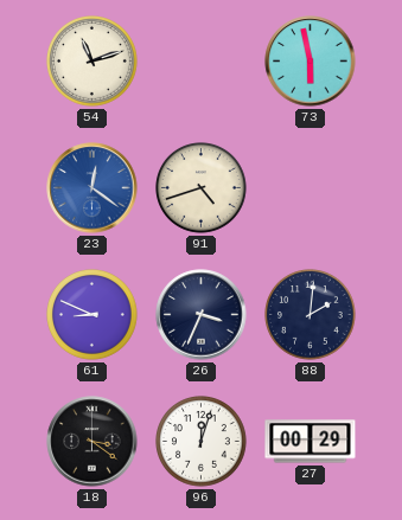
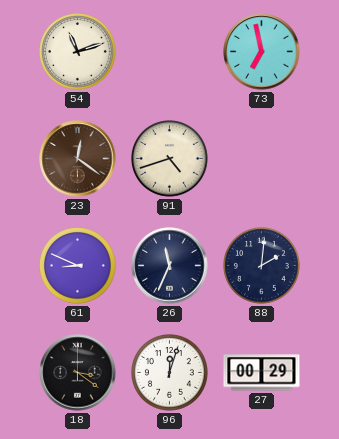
73: 5:58 -> 6:58 (262, 52)
23 dial: blue -> brown (78, 159)
26: 3:34 -> 11:34 (170, 266)
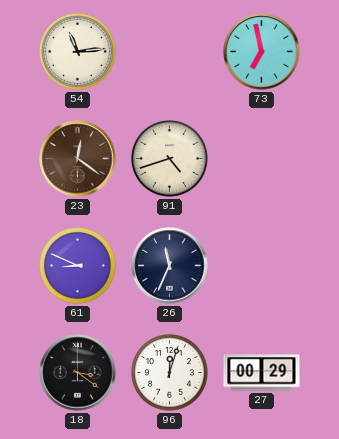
54: 11:12 -> 11:14 (78, 52)
88: 2:01 -> none (262, 266)
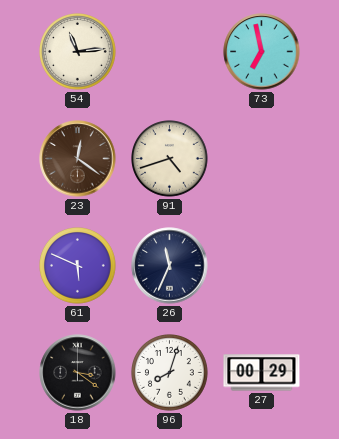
61: 8:49 -> 5:49 (78, 266)
96: 12:03 -> 8:03 (170, 373)
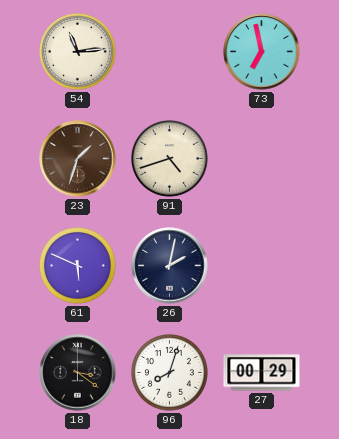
23: 12:21 -> 1:33 (78, 159)
26: 11:34 -> 2:02 (170, 266)
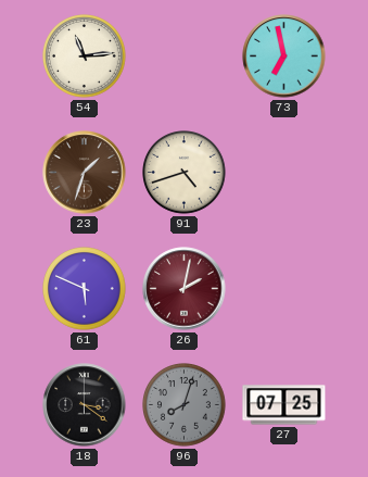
26 dial: navy -> burgundy (185, 289)
96 dial: white -> grey (185, 405)
27: 00:29 -> 07:25 (284, 405)
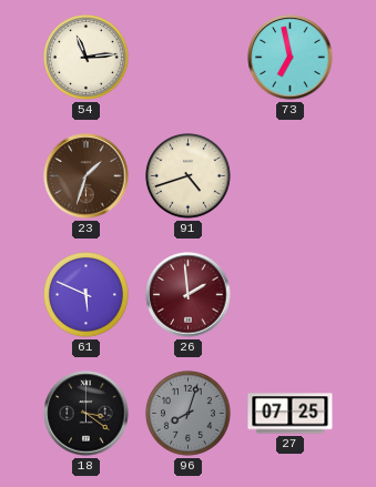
26: 2:02 -> 1:59 (189, 295)
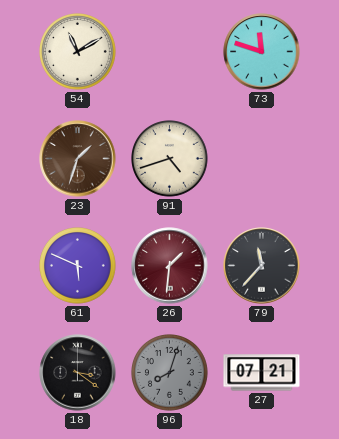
54: 11:14 -> 11:10 (78, 52)
73: 6:58 -> 11:48 (262, 52)
26: 1:59 -> 1:31 (170, 266)
79: none -> 11:37 (262, 266)
27: 07:25 -> 07:21 (262, 373)
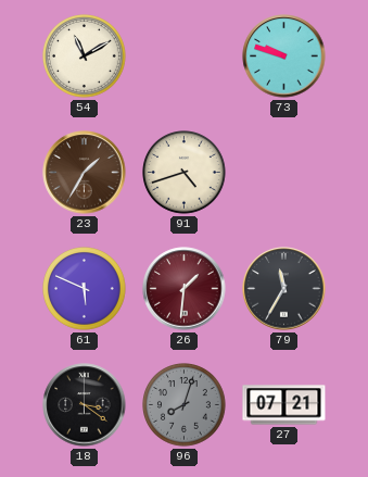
73: 11:48 -> 9:48 (284, 57)
23: 1:33 -> 1:35 (85, 173)
79: 11:37 -> 11:35 (284, 289)
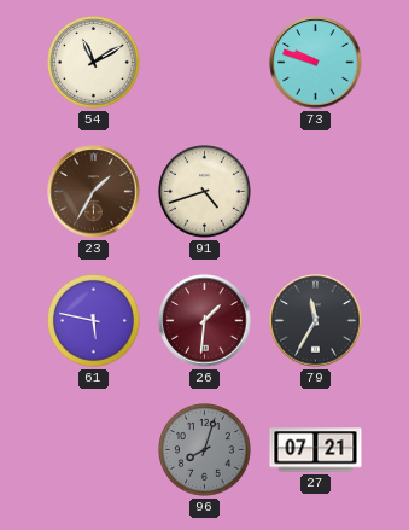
61: 5:49 -> 5:47 (94, 321)
18: 3:21 -> none (85, 405)
